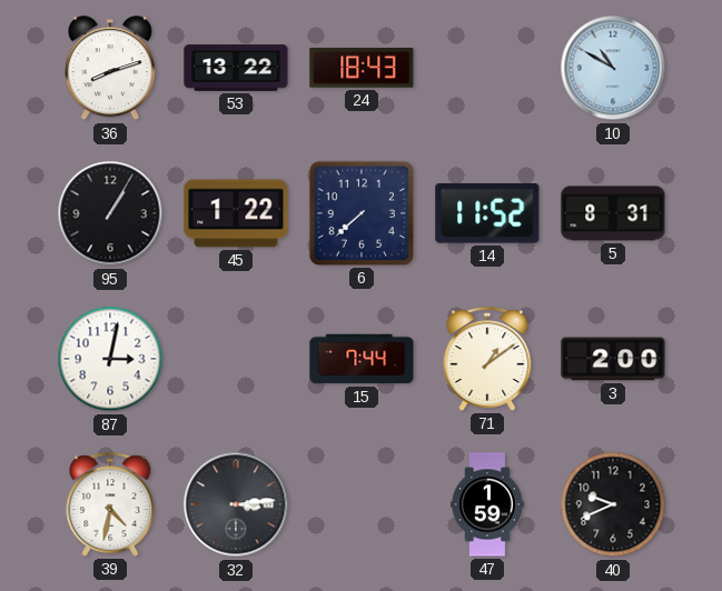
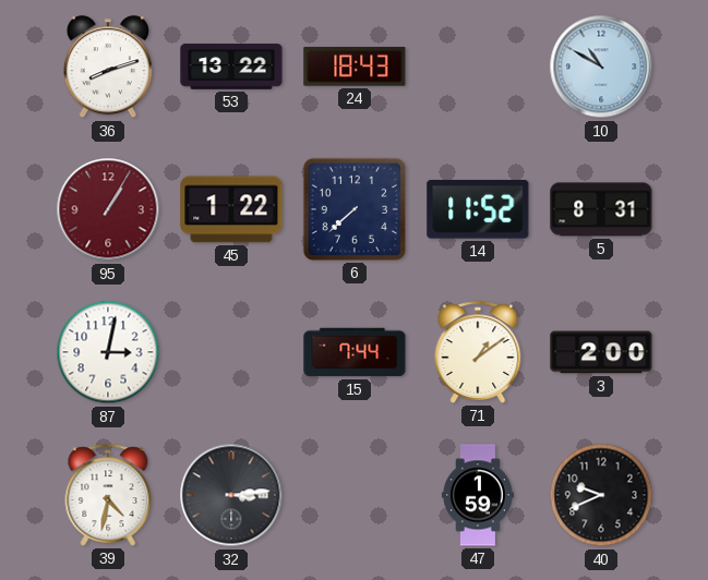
95 dial: black -> burgundy (108, 209)
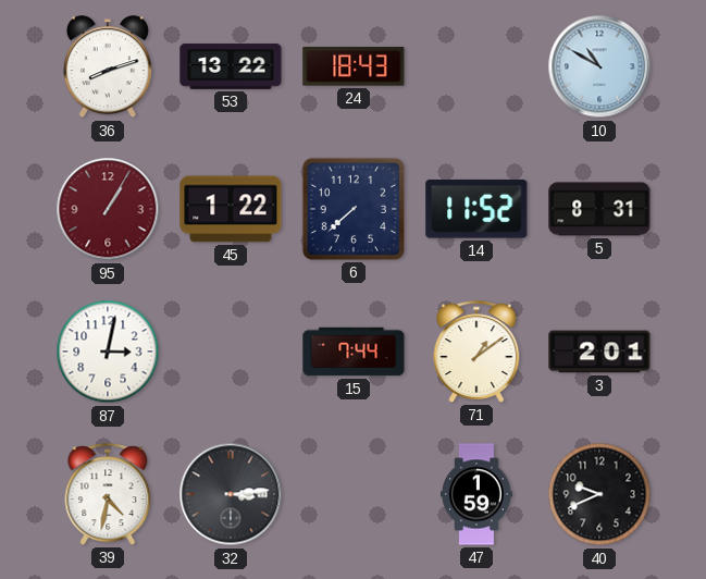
3: 2:00 -> 2:01 (599, 352)
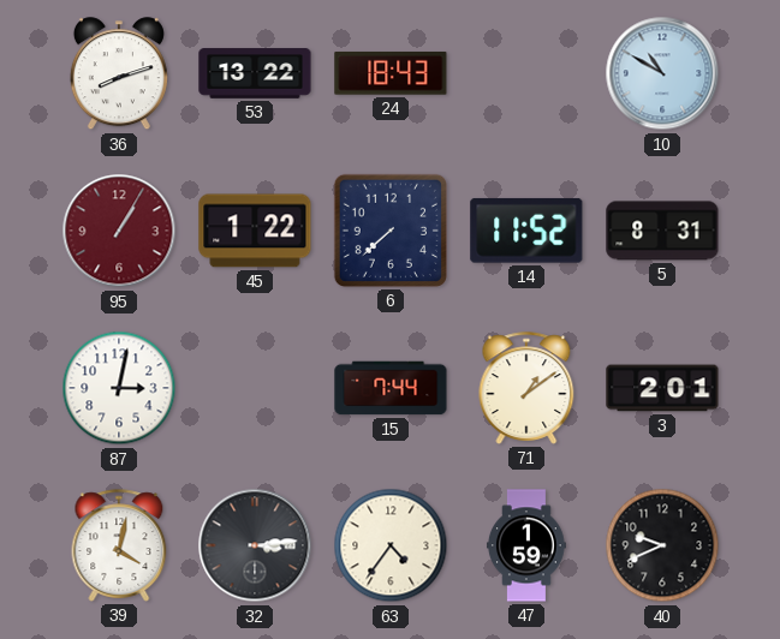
39: 4:32 -> 4:02 (119, 545)
63: none -> 4:36 (391, 545)
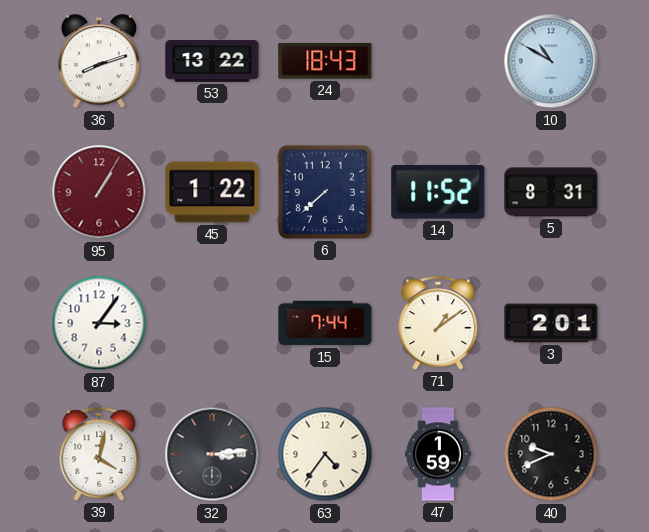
87: 3:02 -> 3:06 (99, 323)
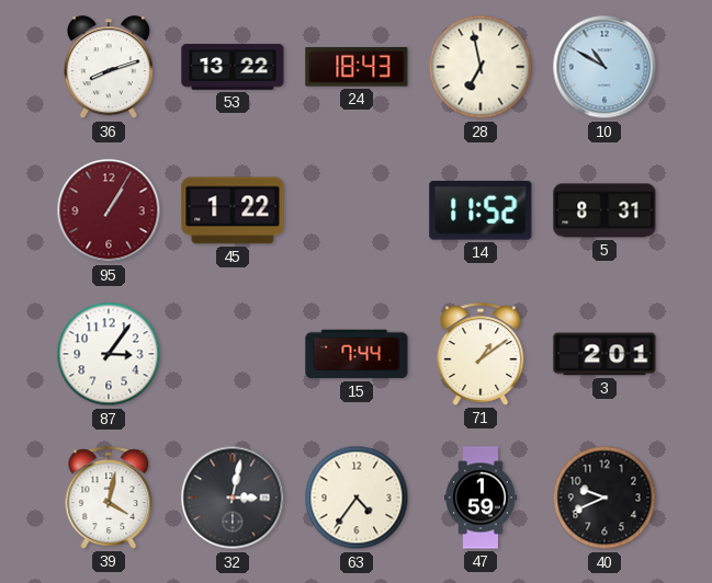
28: none -> 6:58 (481, 67)
6: 7:38 -> none (325, 192)
32: 3:14 -> 3:02 (233, 498)
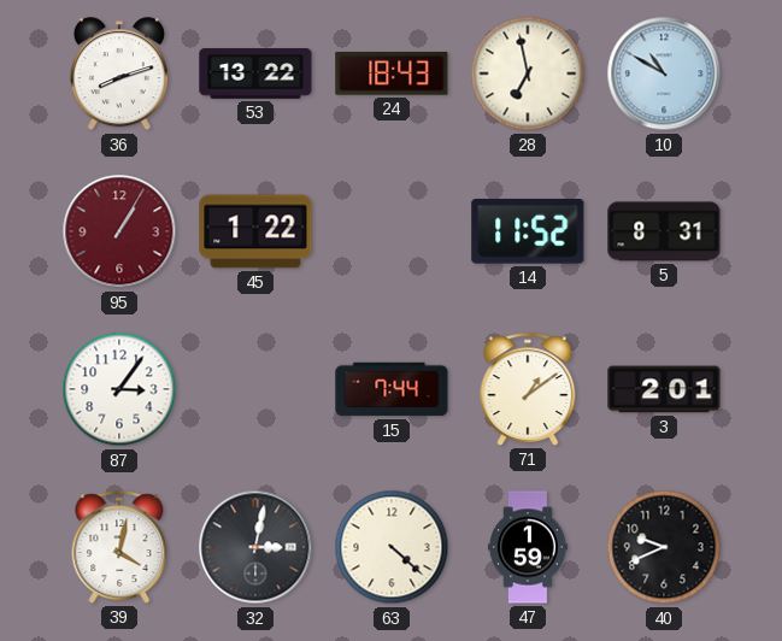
63: 4:36 -> 4:22 (392, 547)
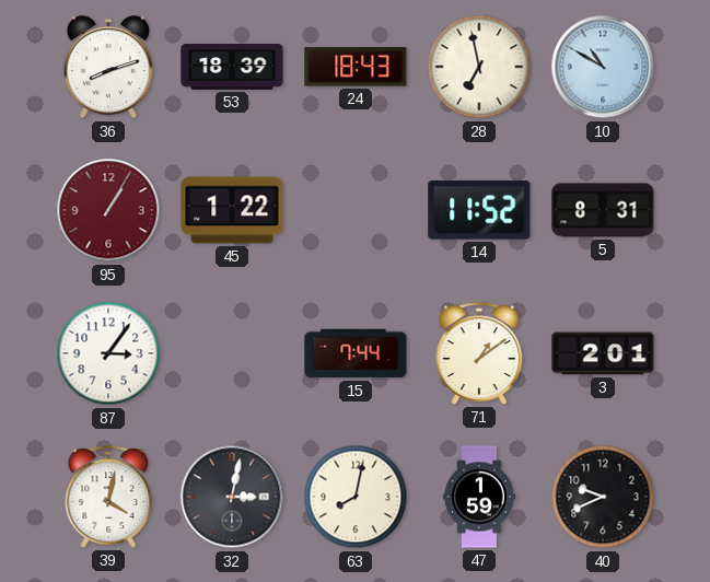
53: 13:22 -> 18:39 (232, 67)
63: 4:22 -> 8:02 (356, 497)
